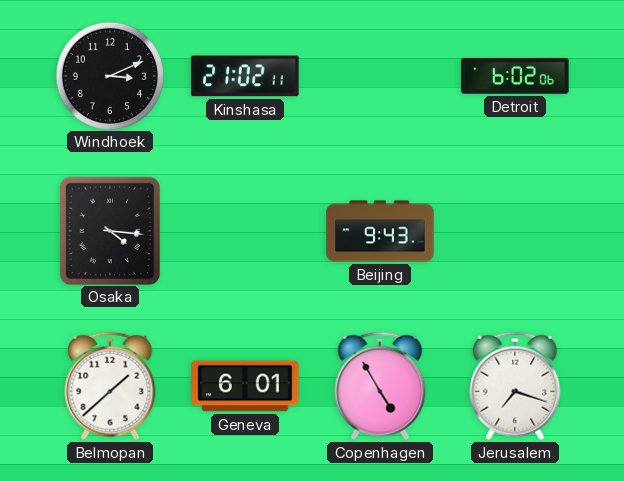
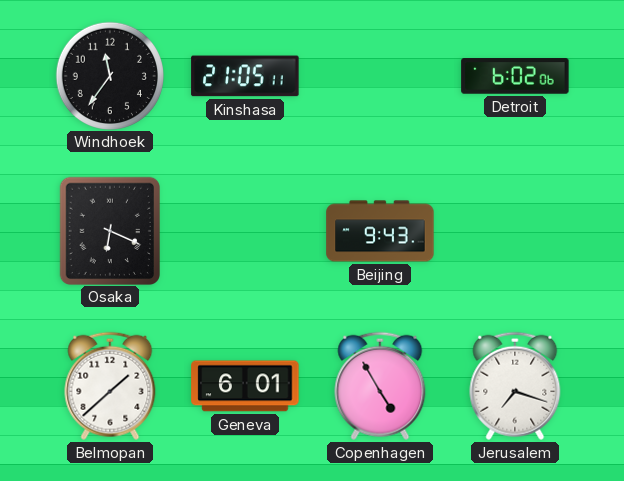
Windhoek: 3:11 -> 11:36 (109, 75)
Kinshasa: 21:02 -> 21:05 (245, 76)
Osaka: 4:16 -> 6:19 (109, 230)
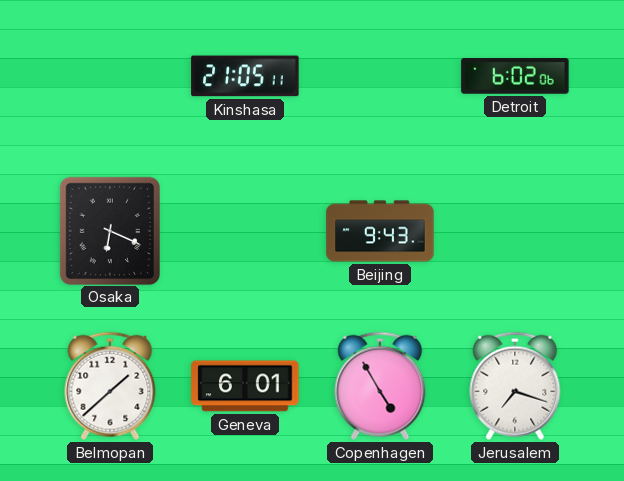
Windhoek: 11:36 -> none (109, 75)
